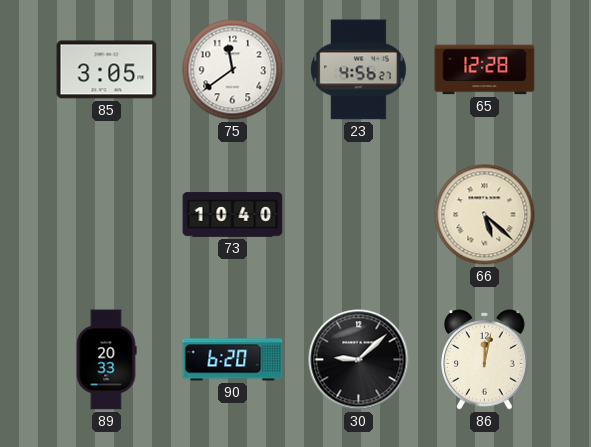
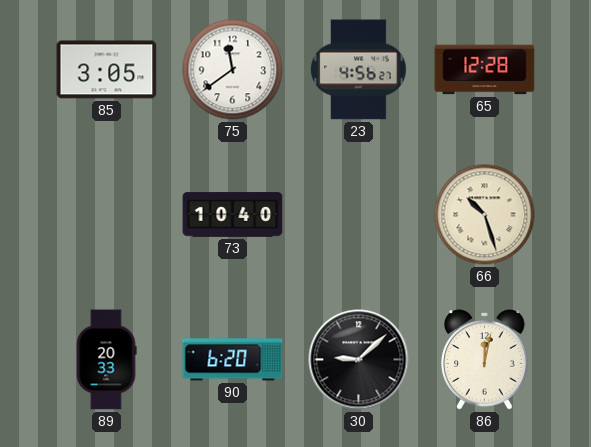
66: 5:22 -> 10:27 (485, 215)
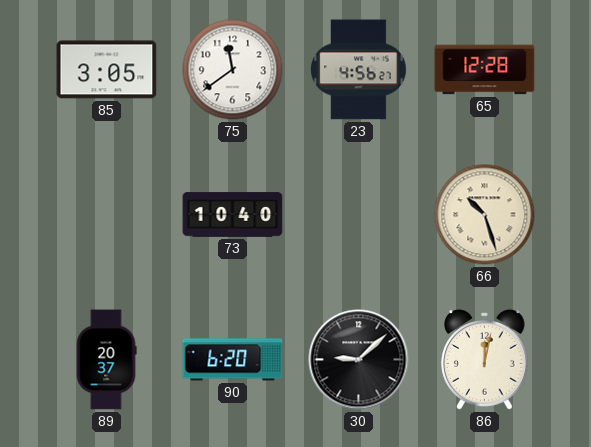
89: 20:33 -> 20:37 (106, 360)
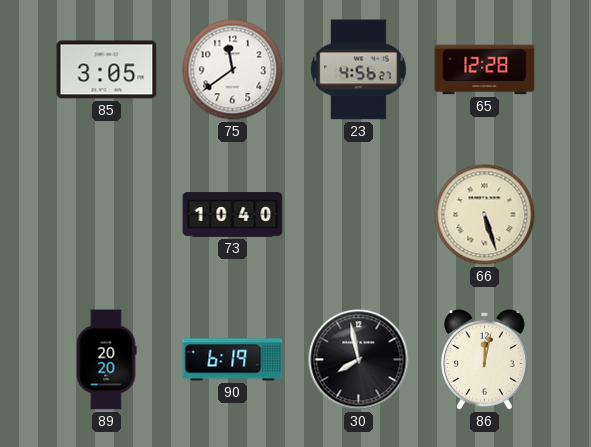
66: 10:27 -> 5:27 (485, 215)
89: 20:37 -> 20:20 (106, 360)
90: 6:20 -> 6:19 (233, 360)
30: 9:08 -> 7:58 (359, 360)
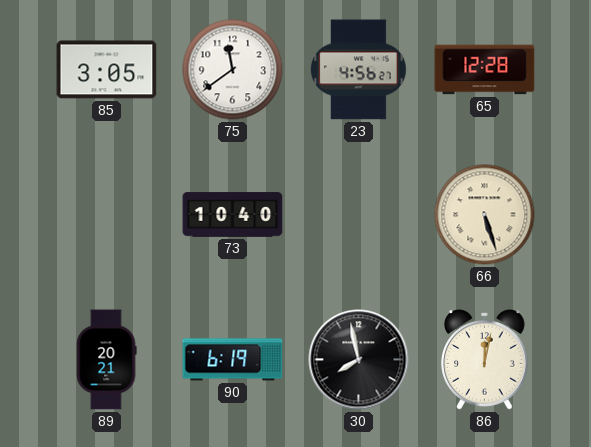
89: 20:20 -> 20:21 (106, 360)
